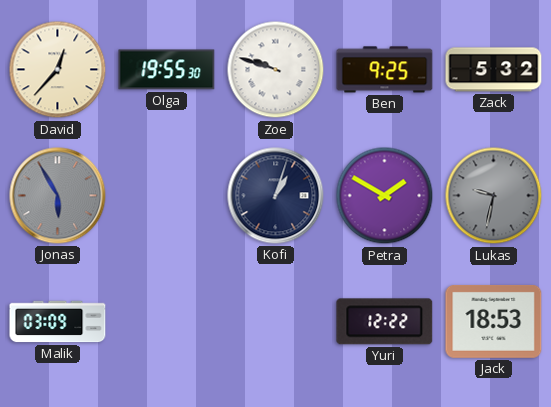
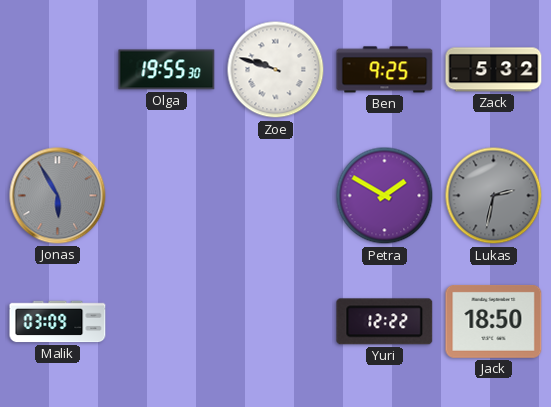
David: 12:37 -> none (58, 70)
Kofi: 1:03 -> none (276, 196)
Lukas: 9:32 -> 2:32 (494, 196)
Jack: 18:53 -> 18:50 (494, 321)
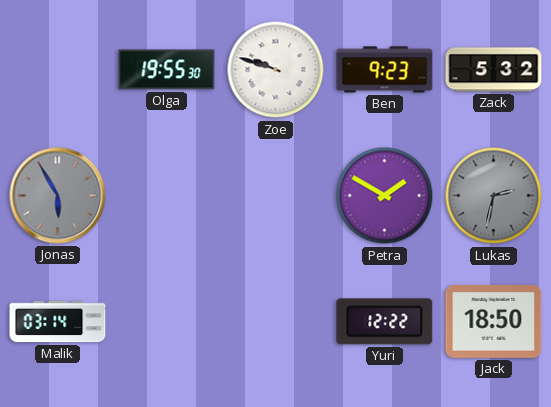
Ben: 9:25 -> 9:23 (385, 70)
Malik: 03:09 -> 03:14 (58, 322)
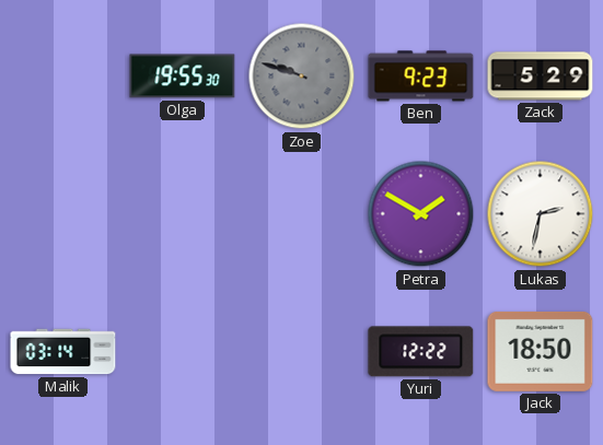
Zoe dial: white -> grey (302, 77)
Zack: 5:32 -> 5:29 (541, 77)
Jonas: 5:55 -> none (58, 196)
Lukas dial: grey -> white (541, 214)
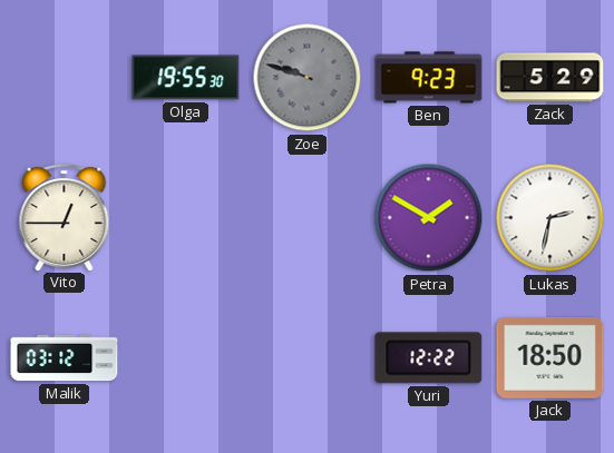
Vito: none -> 12:45 (65, 217)
Malik: 03:14 -> 03:12 (65, 358)
